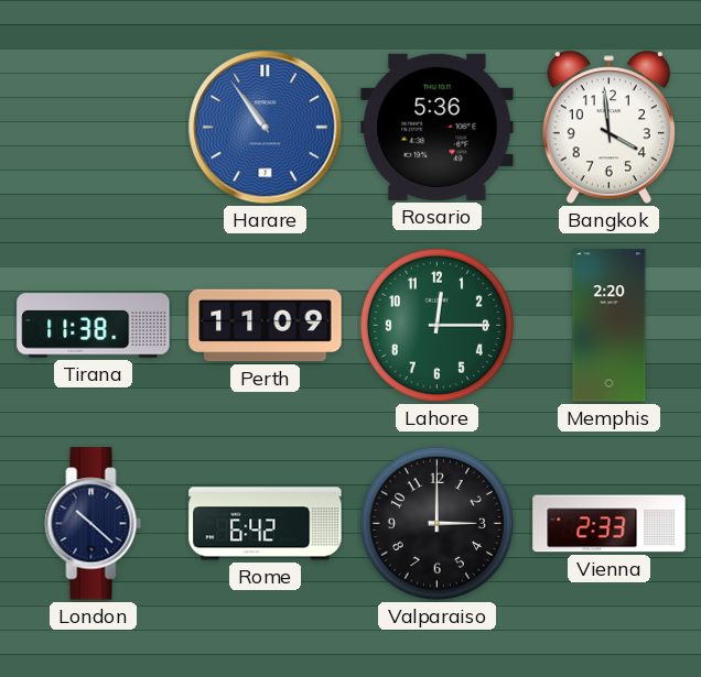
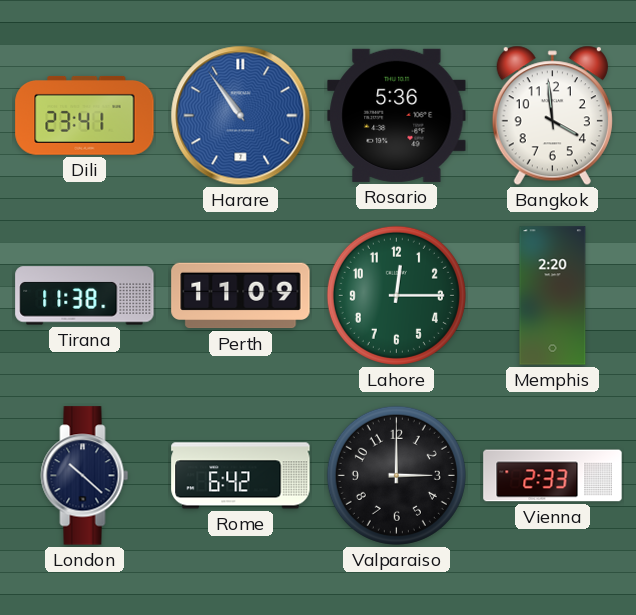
Dili: none -> 23:41 (85, 115)
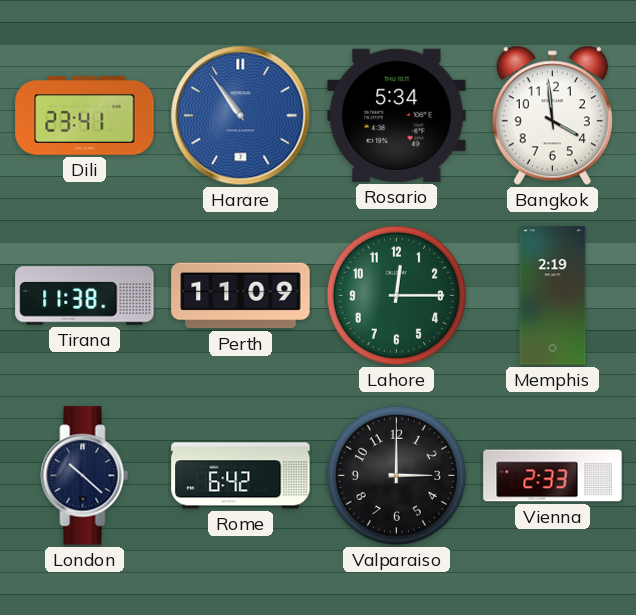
Rosario: 5:36 -> 5:34 (397, 115)
Memphis: 2:20 -> 2:19 (553, 296)
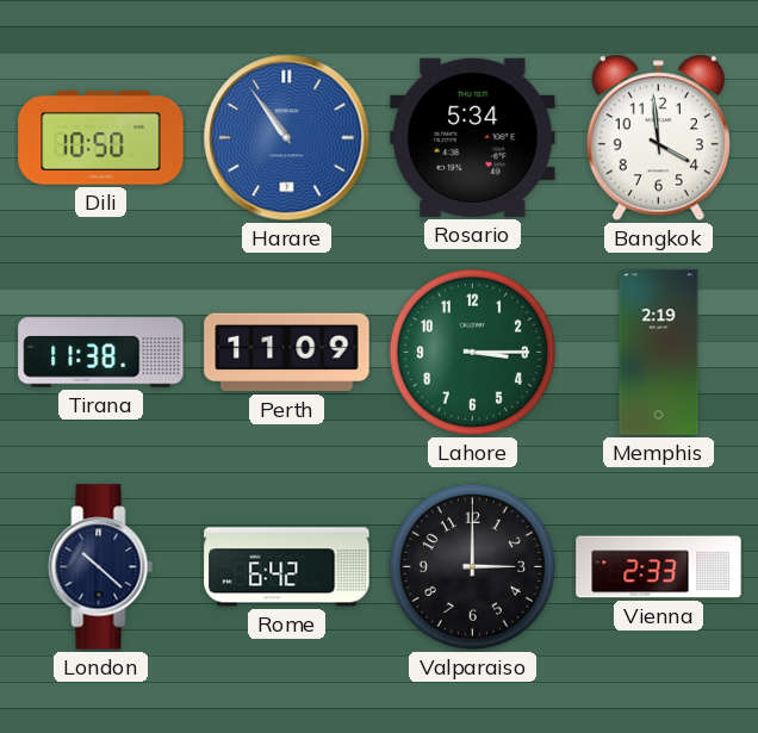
Dili: 23:41 -> 10:50 (101, 137)
Lahore: 12:15 -> 3:15 (472, 352)
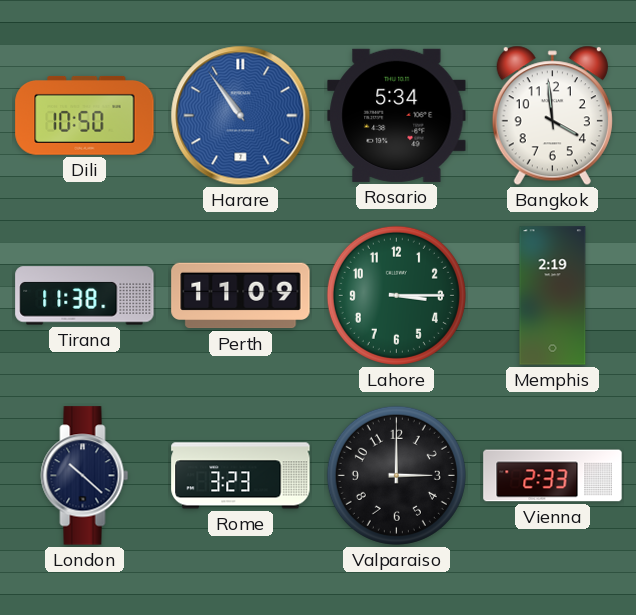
Rome: 6:42 -> 3:23 (241, 476)
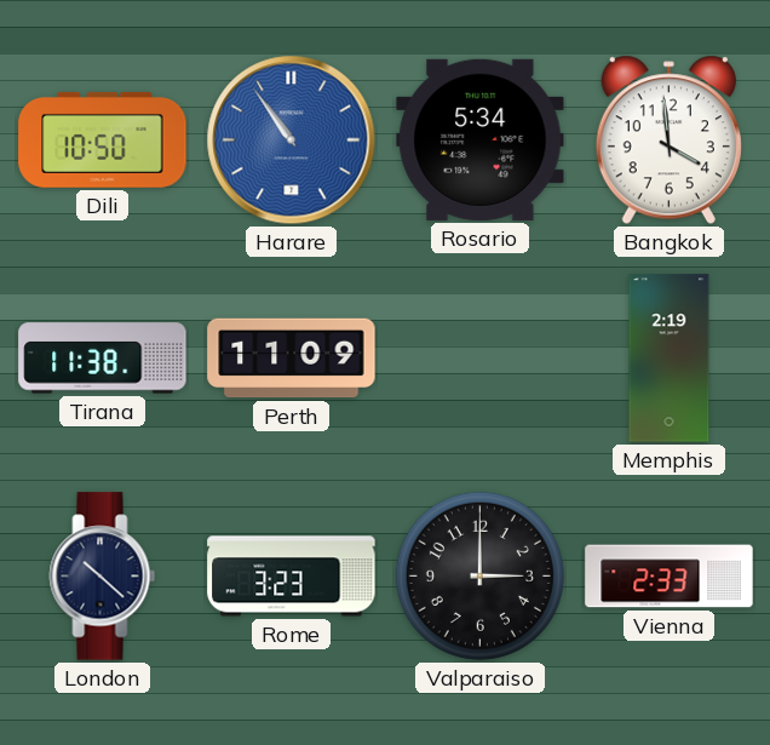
Lahore: 3:15 -> none (396, 295)
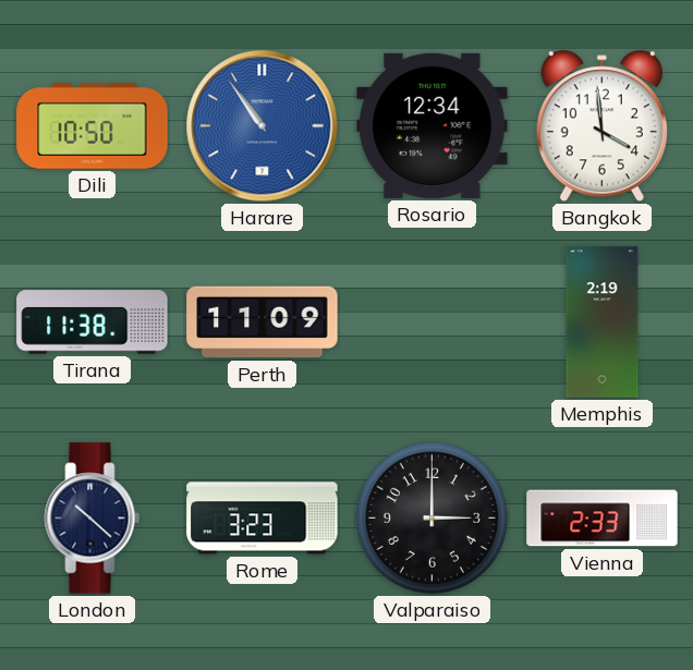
Rosario: 5:34 -> 12:34 (433, 125)
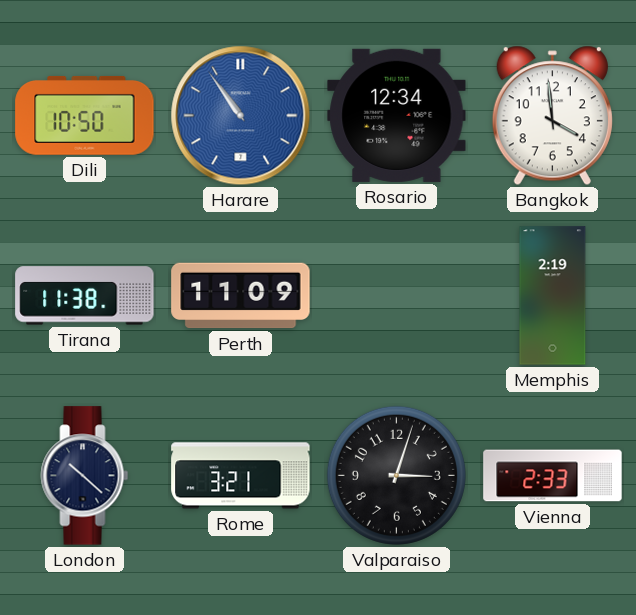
Rome: 3:23 -> 3:21 (241, 476)
Valparaiso: 3:00 -> 3:03 (396, 475)
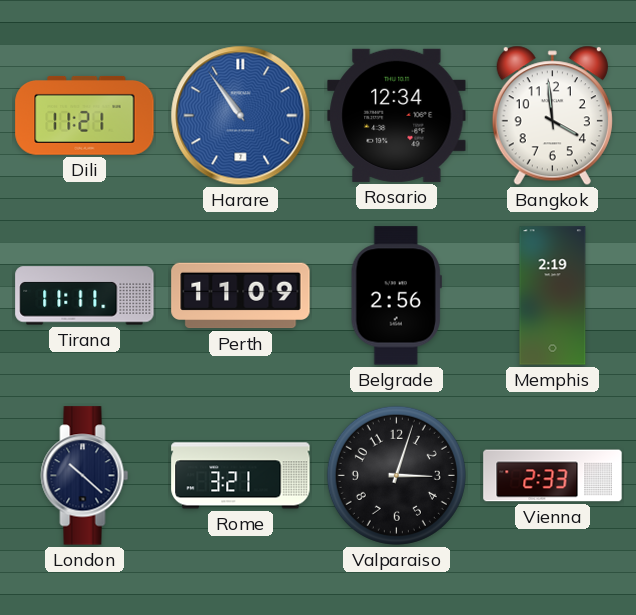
Dili: 10:50 -> 11:21 (85, 115)
Tirana: 11:38 -> 11:11 (85, 296)
Belgrade: none -> 2:56 (396, 296)
